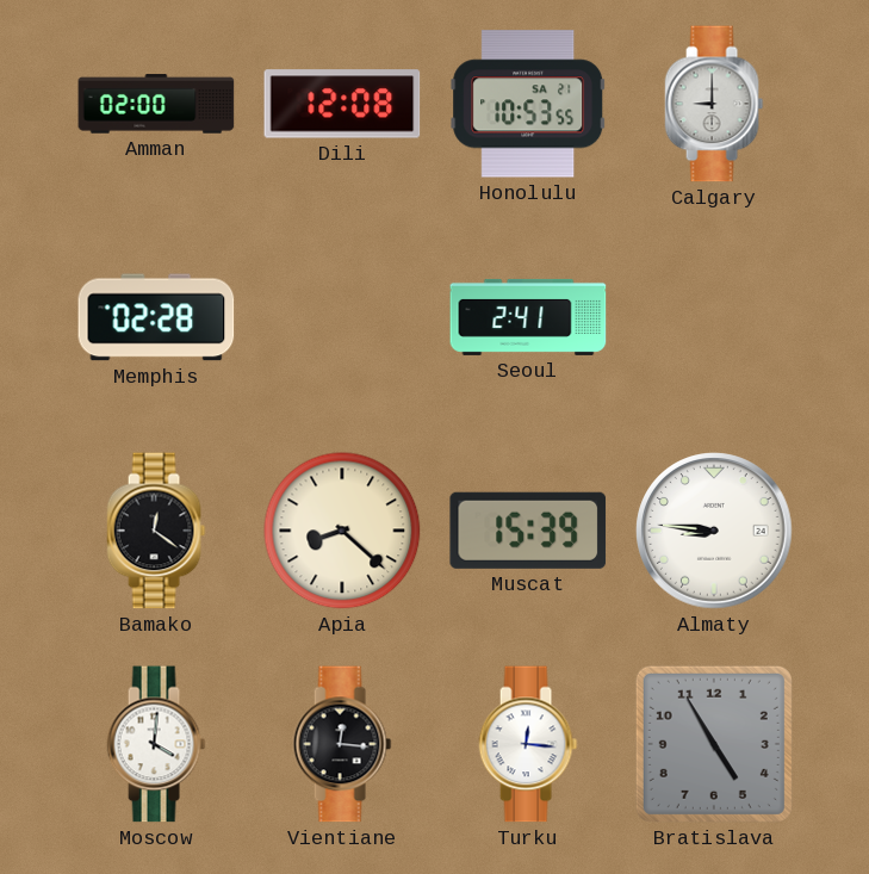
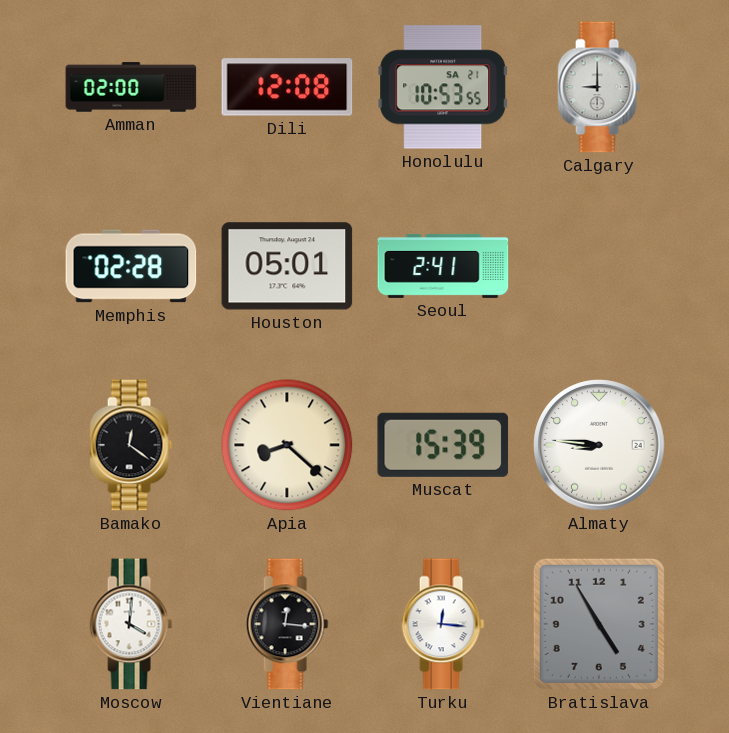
Houston: none -> 05:01 (287, 266)
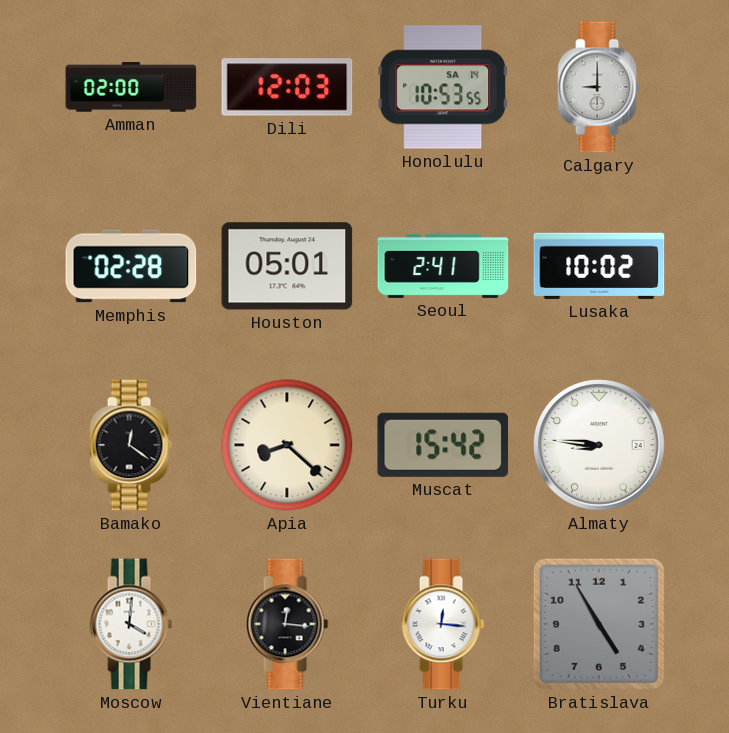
Dili: 12:08 -> 12:03 (287, 87)
Honolulu date: SA 21 -> SA 14 (443, 87)
Lusaka: none -> 10:02 (599, 266)
Muscat: 15:39 -> 15:42 (443, 445)
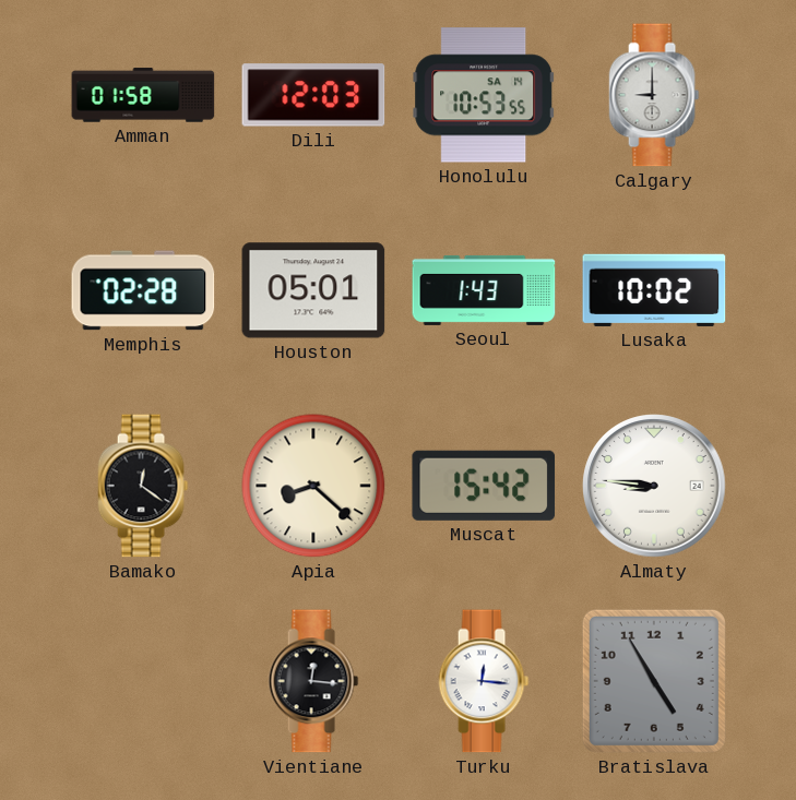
Amman: 02:00 -> 01:58 (143, 95)
Seoul: 2:41 -> 1:43 (484, 290)
Moscow: 4:01 -> none (131, 624)
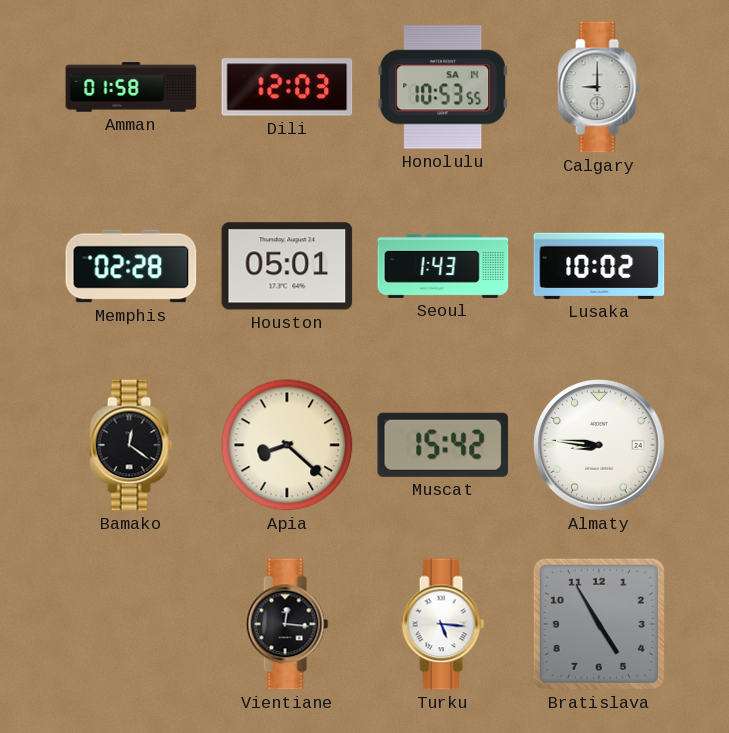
Turku: 12:16 -> 5:16 (443, 624)
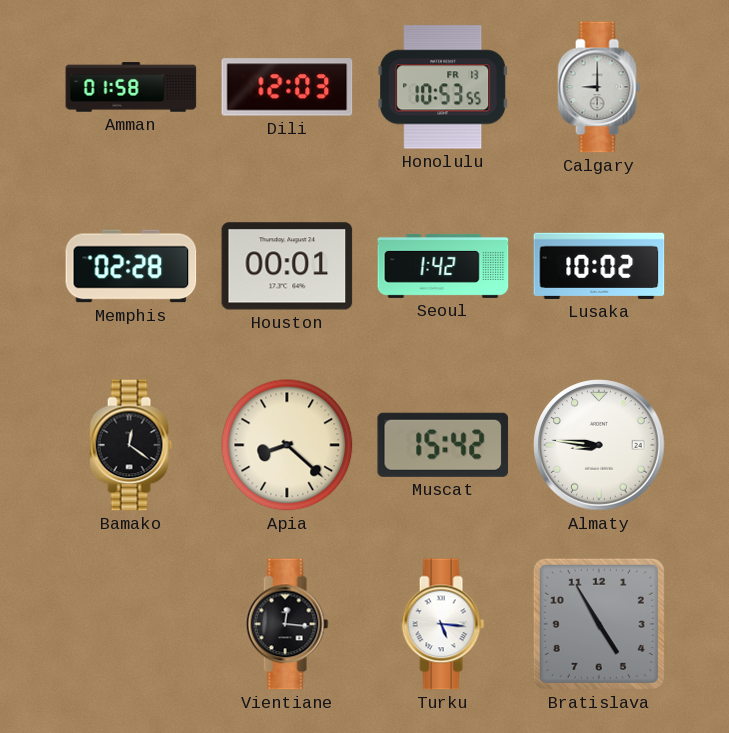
Honolulu date: SA 14 -> FR 13 (443, 87)
Houston: 05:01 -> 00:01 (287, 266)
Seoul: 1:43 -> 1:42 (443, 266)
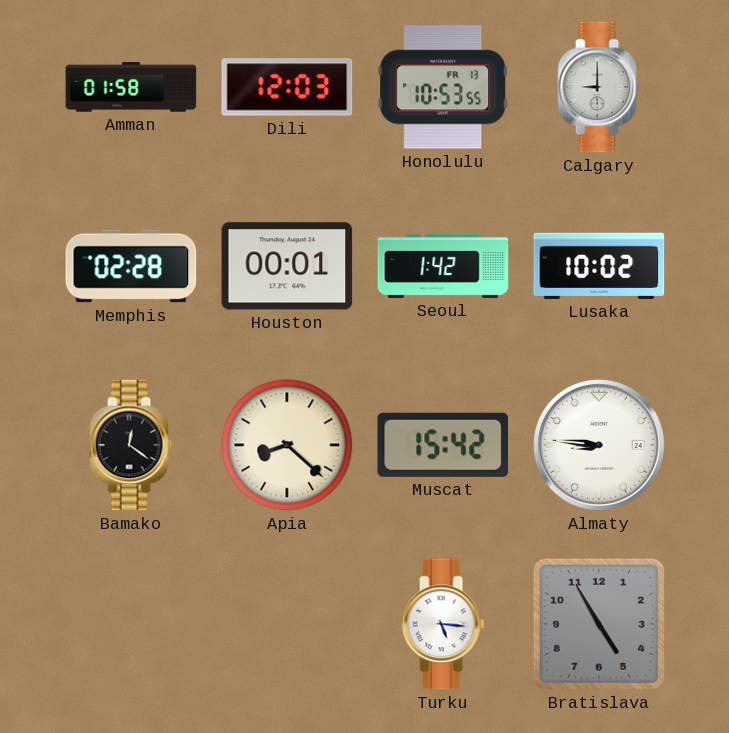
Vientiane: 12:16 -> none (287, 624)
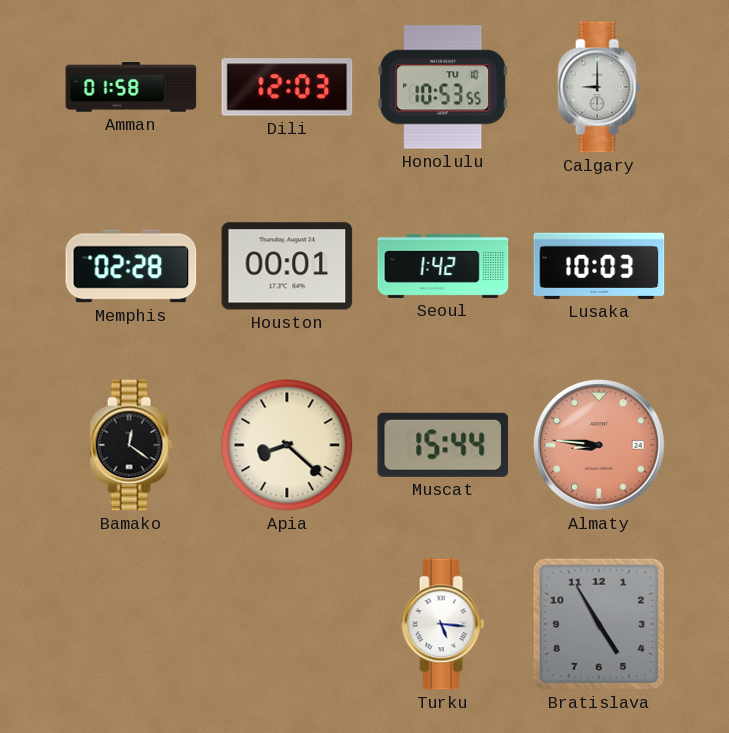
Honolulu date: FR 13 -> TU 10 (443, 87)
Lusaka: 10:02 -> 10:03 (599, 266)
Muscat: 15:42 -> 15:44 (443, 445)
Almaty dial: white -> salmon (599, 445)
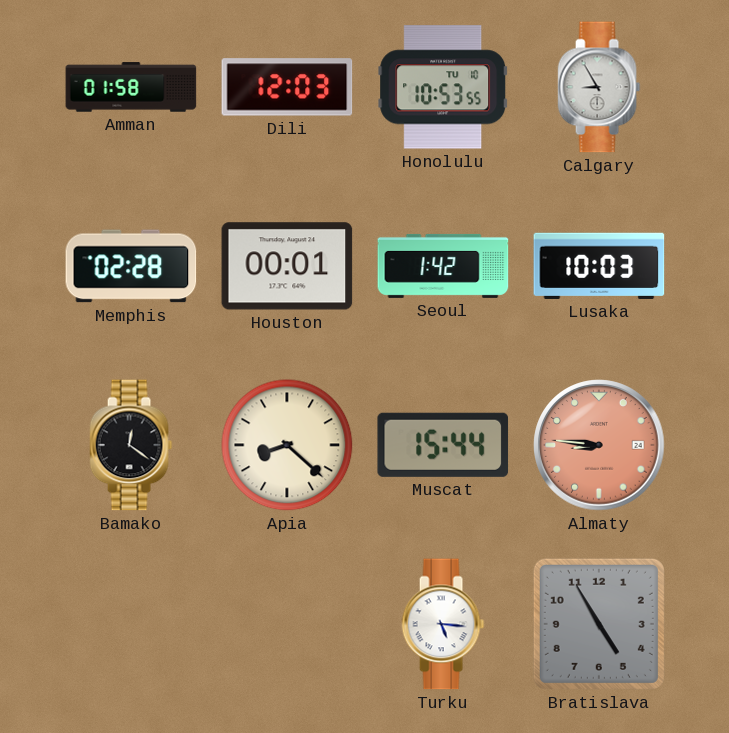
Calgary: 9:00 -> 8:55 (599, 87)
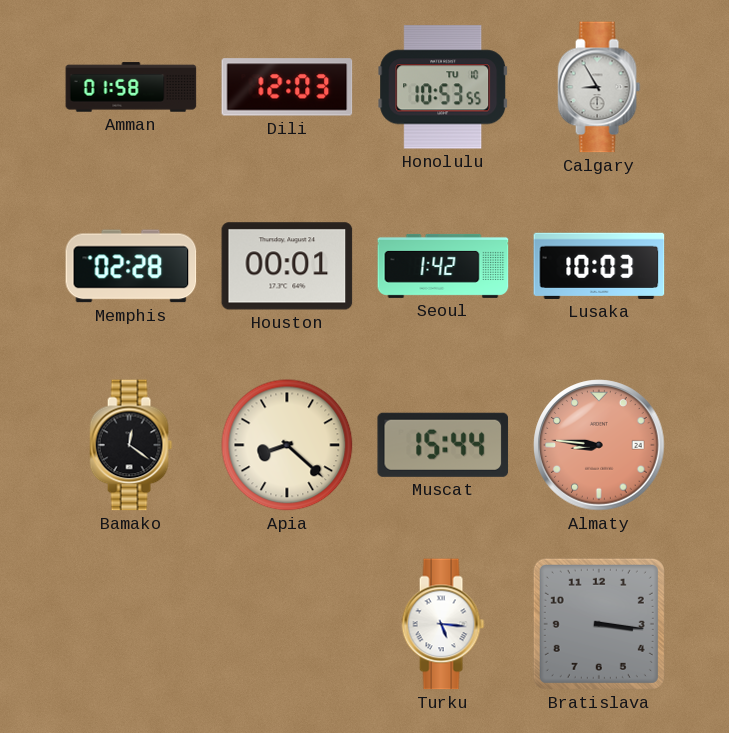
Bratislava: 4:55 -> 3:16 (599, 624)
